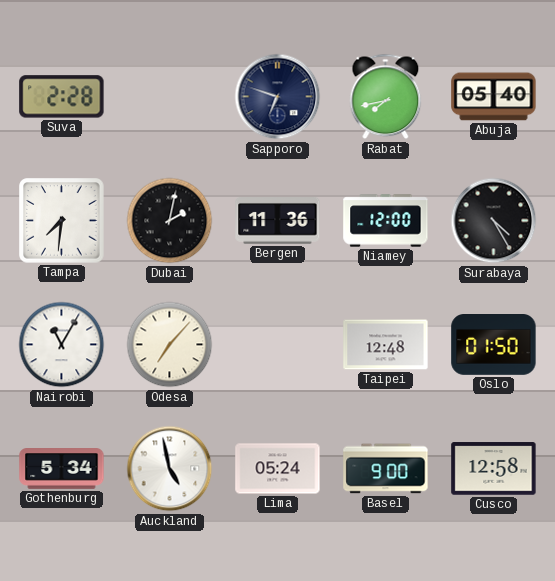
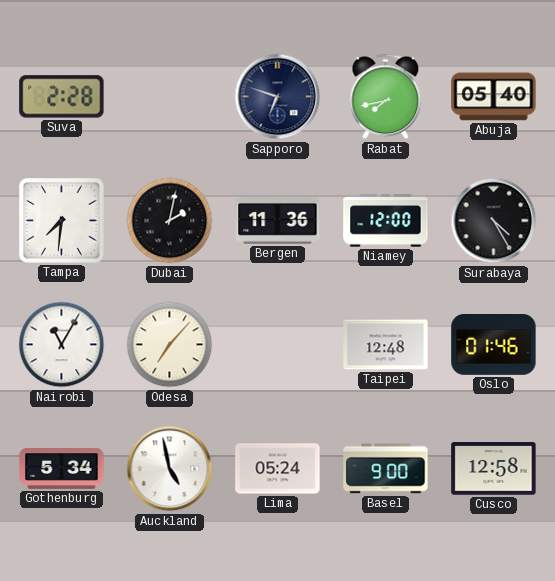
Oslo: 01:50 -> 01:46 (494, 345)
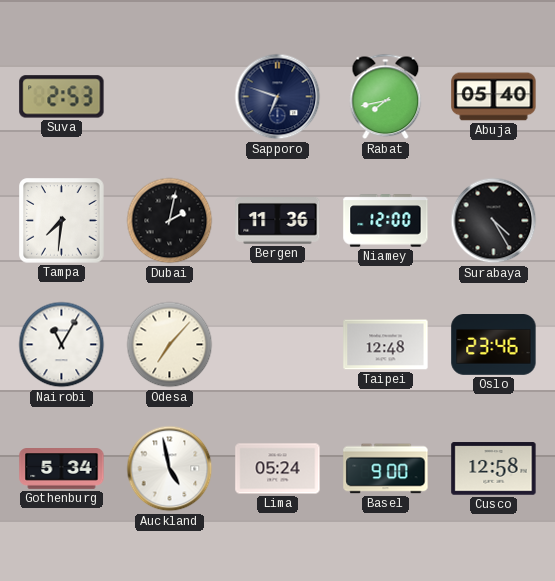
Suva: 2:28 -> 2:53 (62, 97)
Oslo: 01:46 -> 23:46 (494, 345)
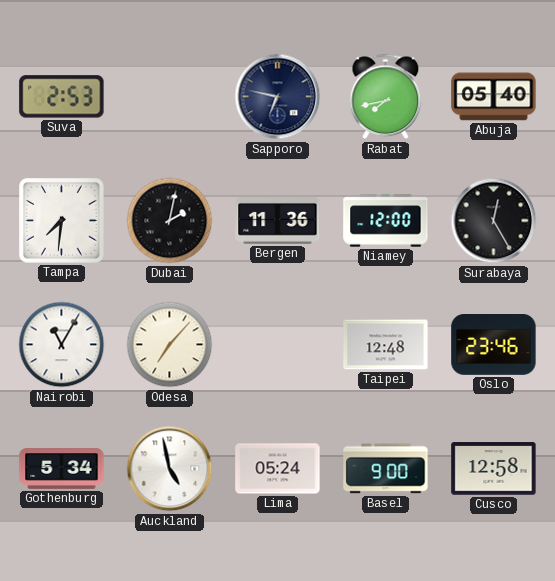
Sapporo: 6:48 -> 6:47 (278, 97)
Surabaya: 4:25 -> 12:25 (494, 221)
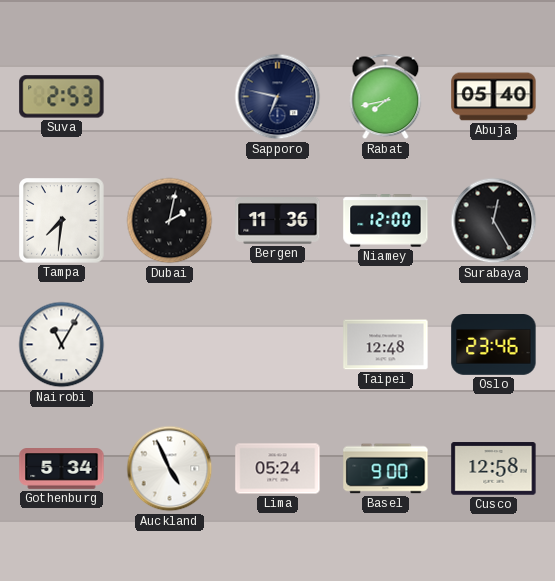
Odesa: 7:07 -> none (170, 345)
Auckland: 4:58 -> 4:56 (170, 469)
